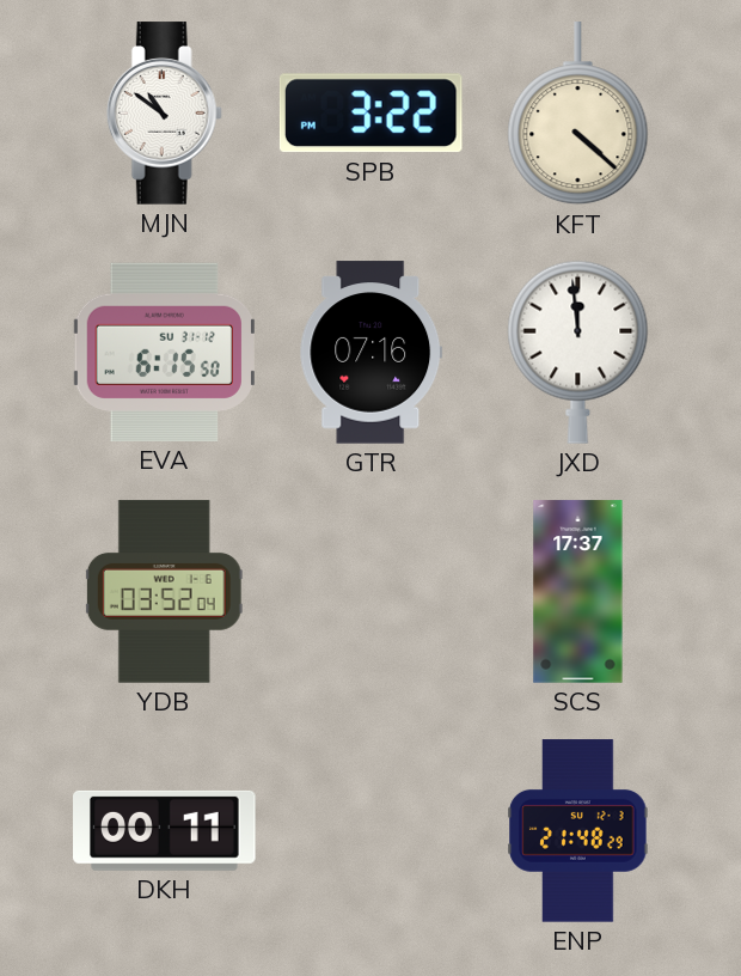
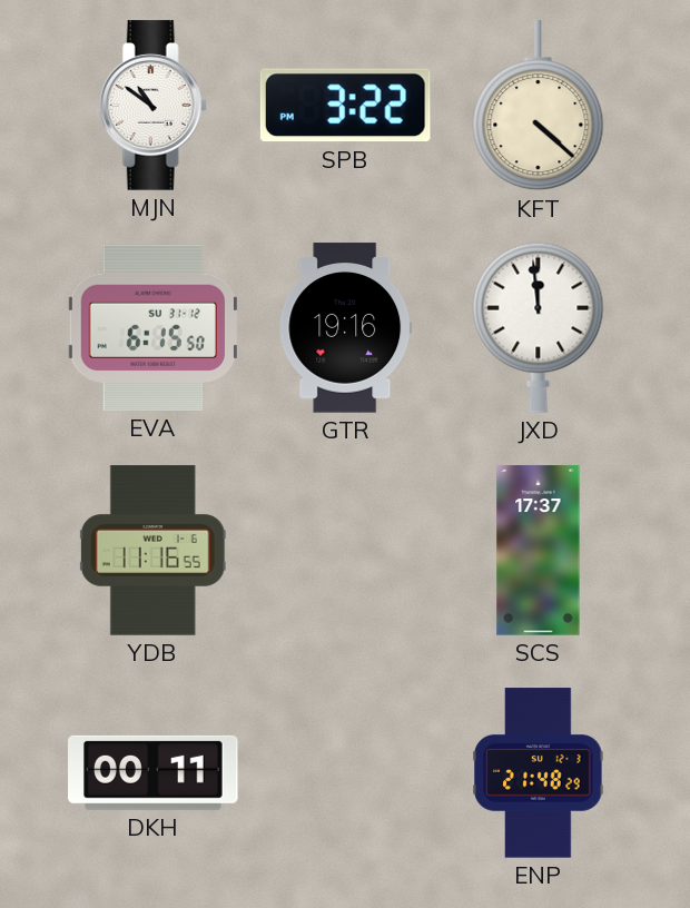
GTR: 07:16 -> 19:16 (346, 328)
YDB: 03:52 -> 11:16 (152, 551)
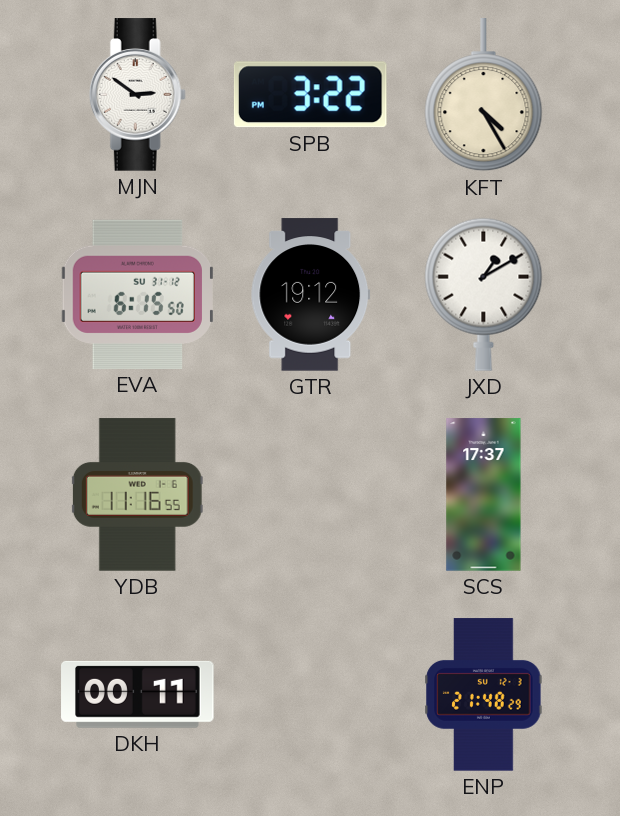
MJN: 10:51 -> 2:51 (137, 95)
KFT: 4:22 -> 4:25 (484, 95)
GTR: 19:16 -> 19:12 (311, 295)
JXD: 11:59 -> 1:10 (484, 294)
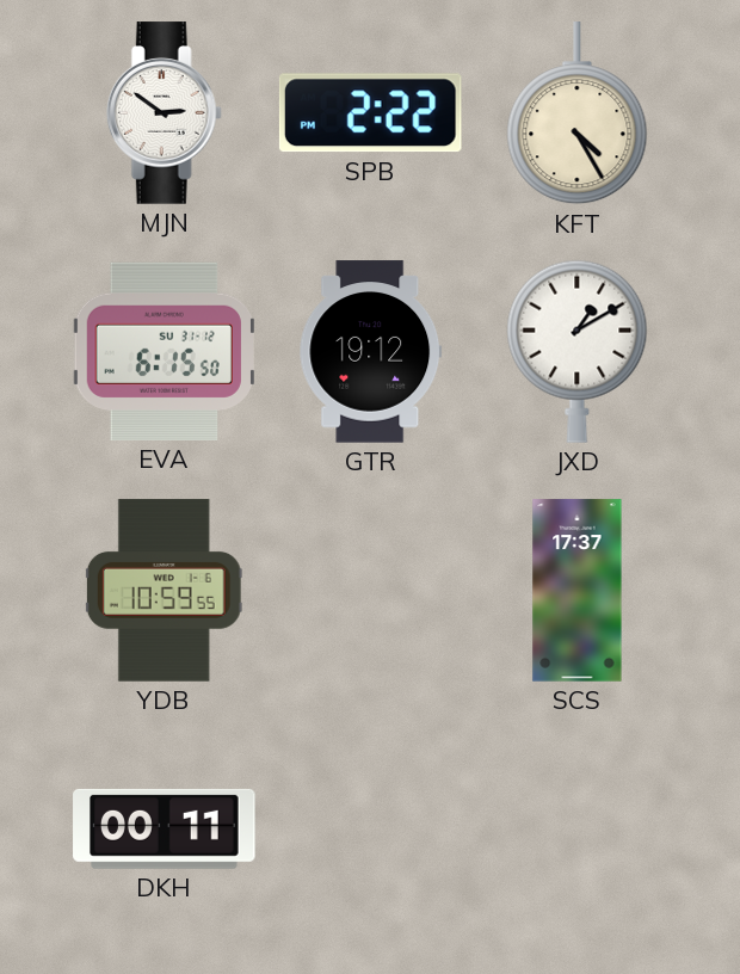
SPB: 3:22 -> 2:22 (370, 113)
YDB: 11:16 -> 10:59 (164, 591)
ENP: 21:48 -> none (484, 695)
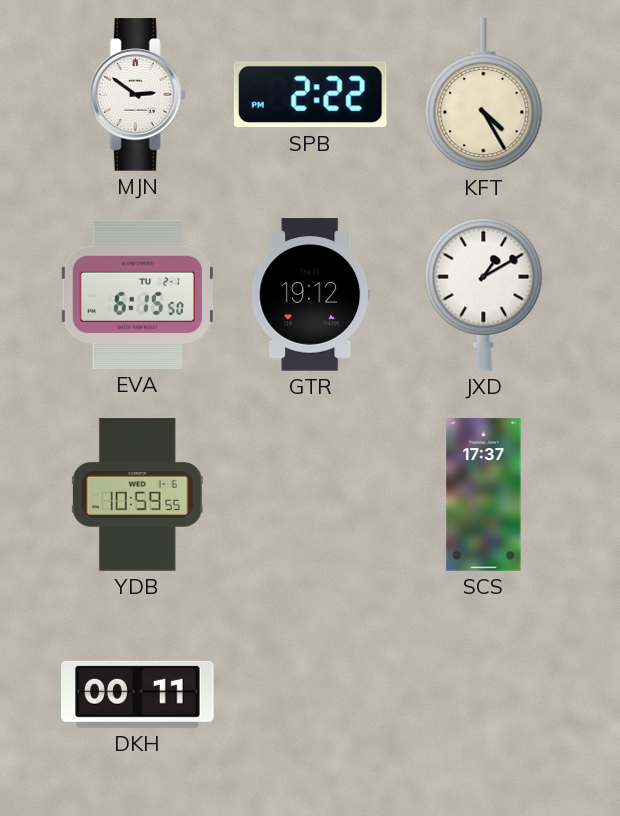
EVA date: SU 31-12 -> TU 2-1 (137, 294)
